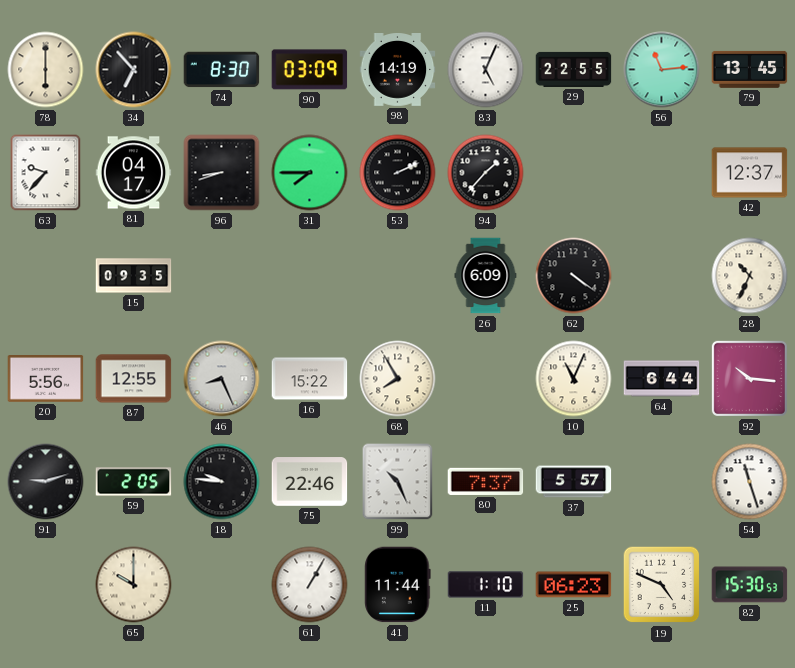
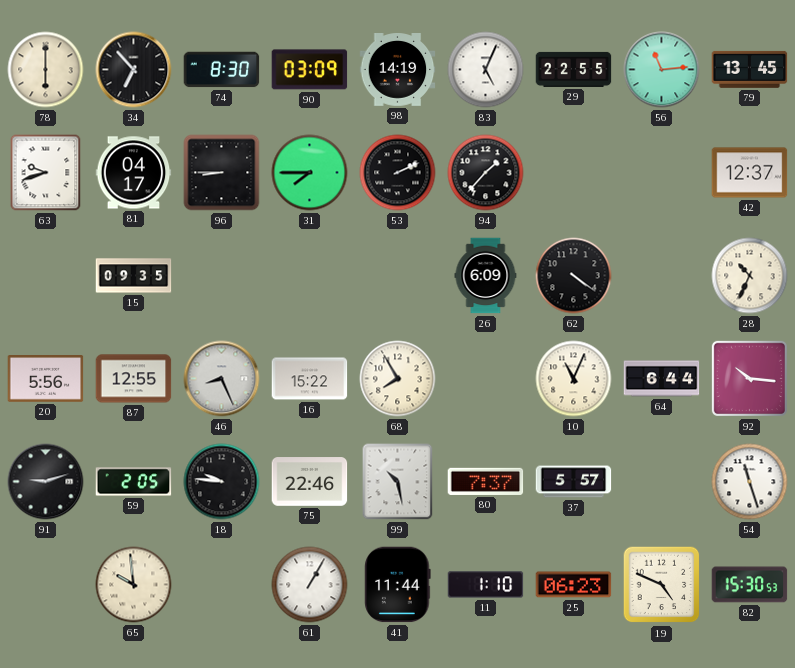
63: 9:37 -> 9:42 (46, 173)
96: 8:42 -> 8:45 (222, 173)
99: 10:26 -> 10:28 (398, 482)
65: 10:00 -> 9:59 (134, 585)
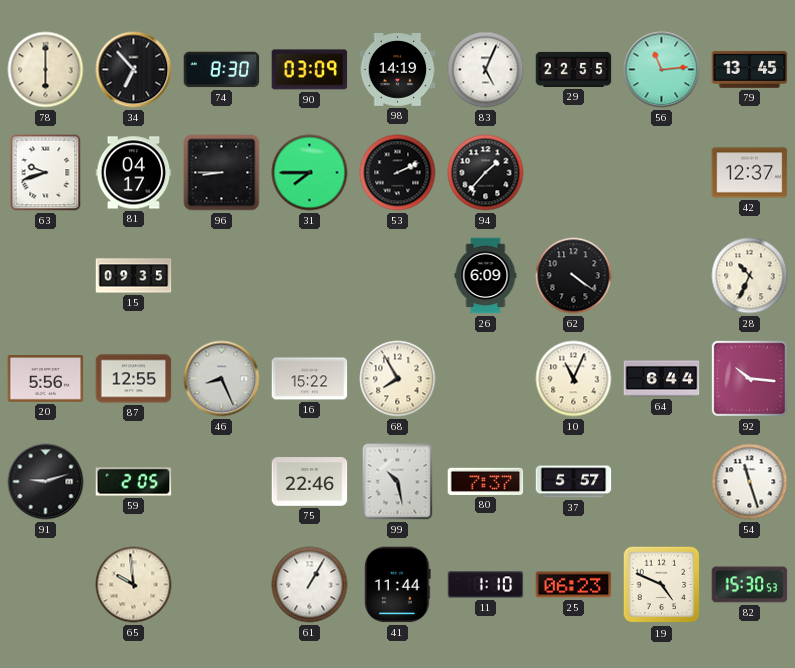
18: 9:46 -> none (222, 482)
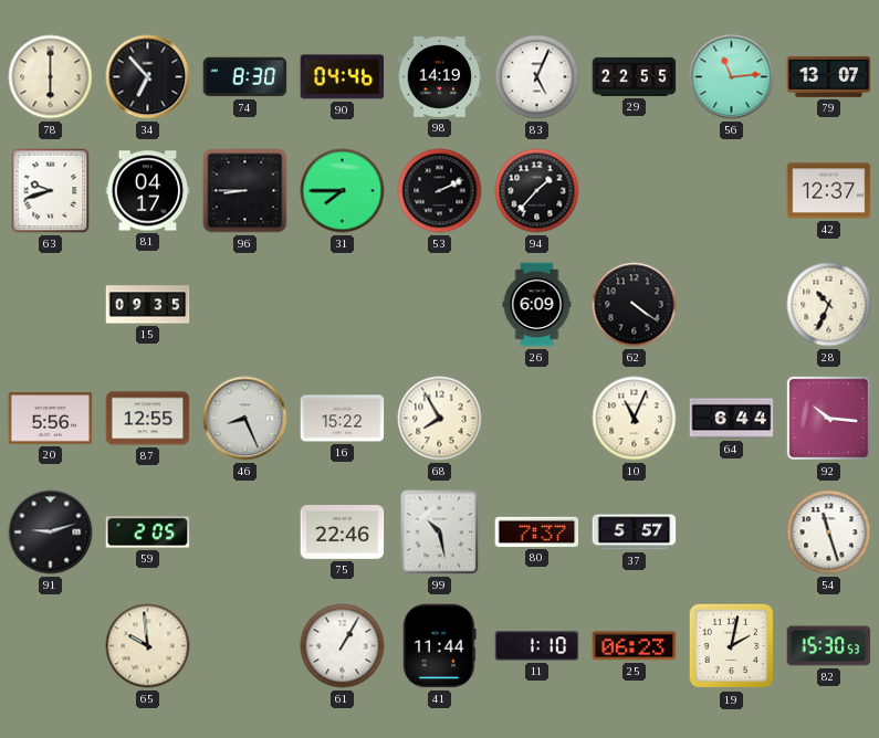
90: 03:09 -> 04:46 (343, 77)
79: 13:45 -> 13:07 (829, 76)
19: 4:49 -> 2:02 (732, 646)
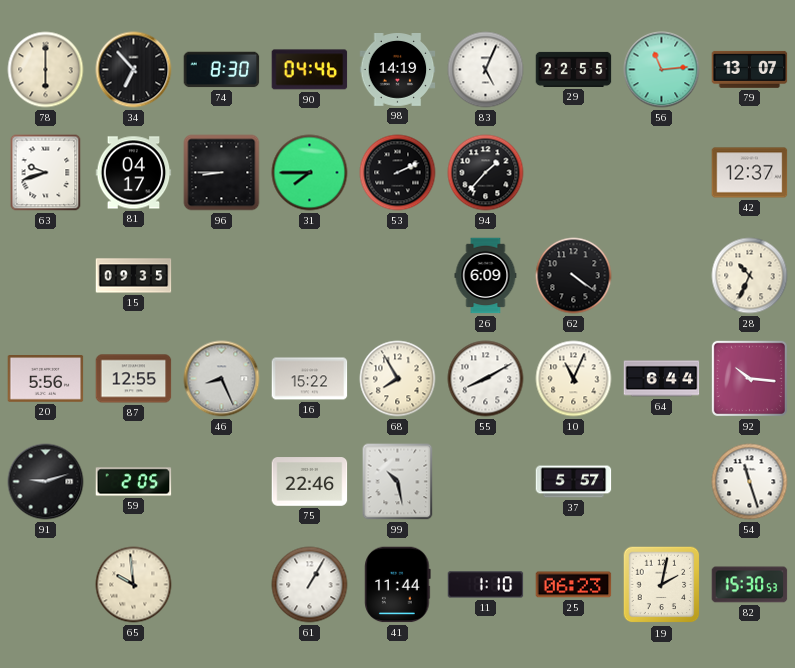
55: none -> 8:10 (486, 379)
80: 7:37 -> none (537, 531)
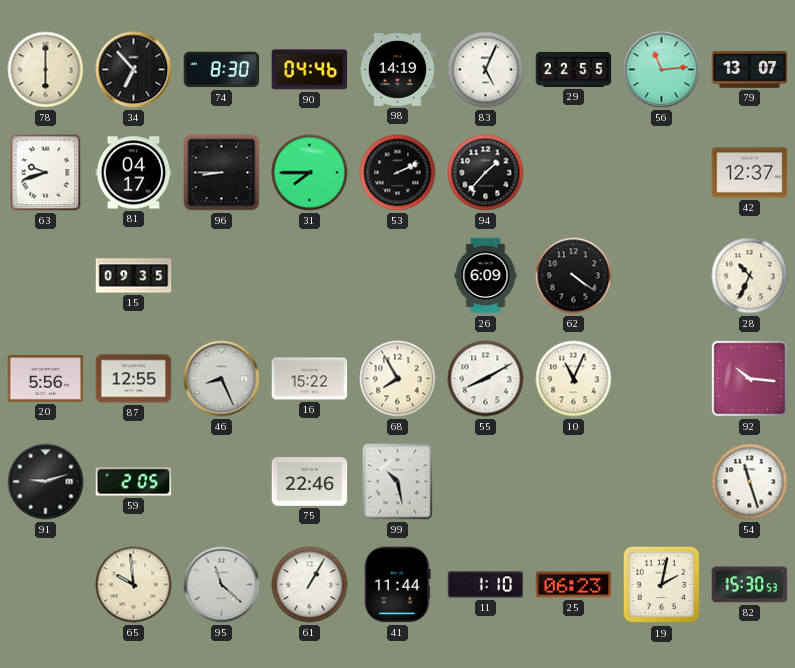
64: 6:44 -> none (662, 379)
37: 5:57 -> none (574, 482)
95: none -> 11:22 (222, 585)
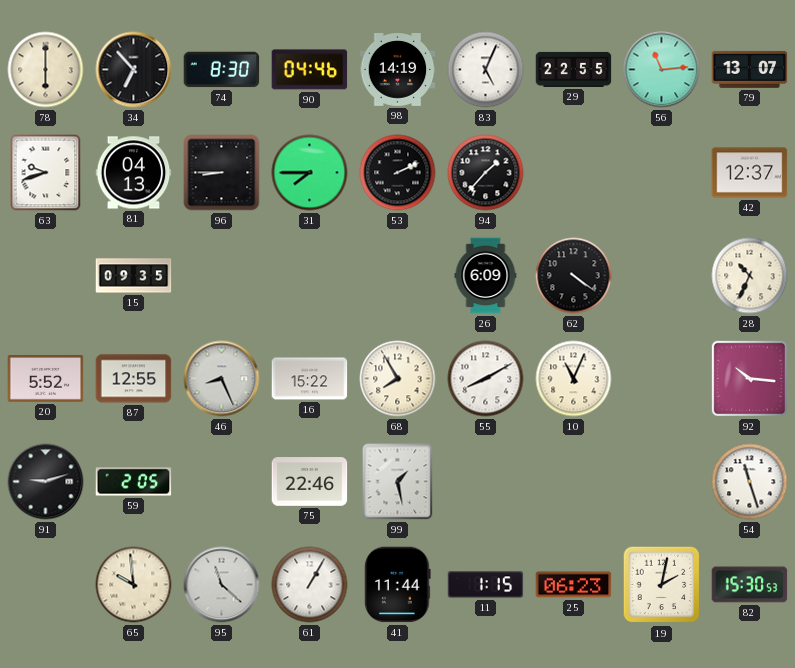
81: 04:17 -> 04:13 (134, 173)
20: 5:56 -> 5:52 (46, 379)
99: 10:28 -> 1:28 (398, 482)
11: 1:10 -> 1:15 (486, 585)
